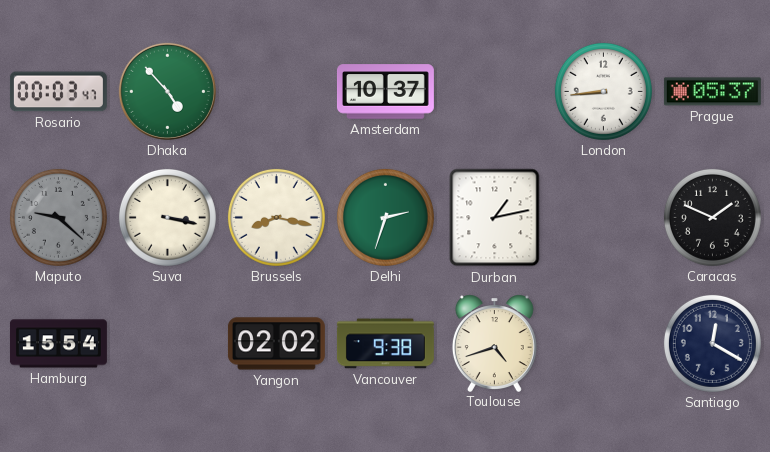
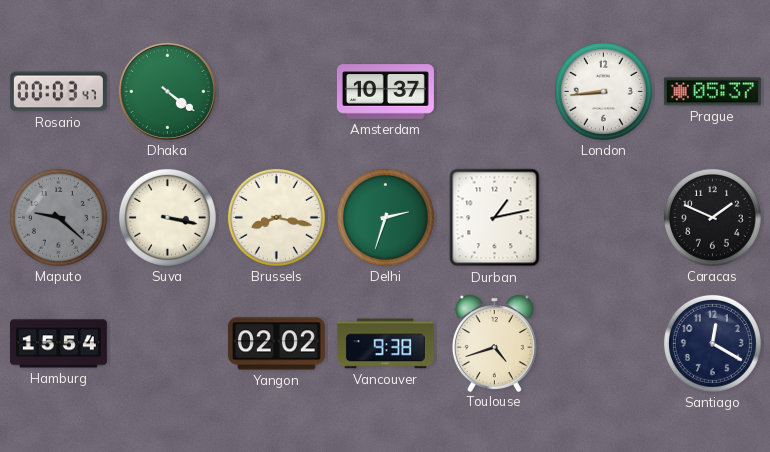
Dhaka: 4:53 -> 4:21 (167, 91)
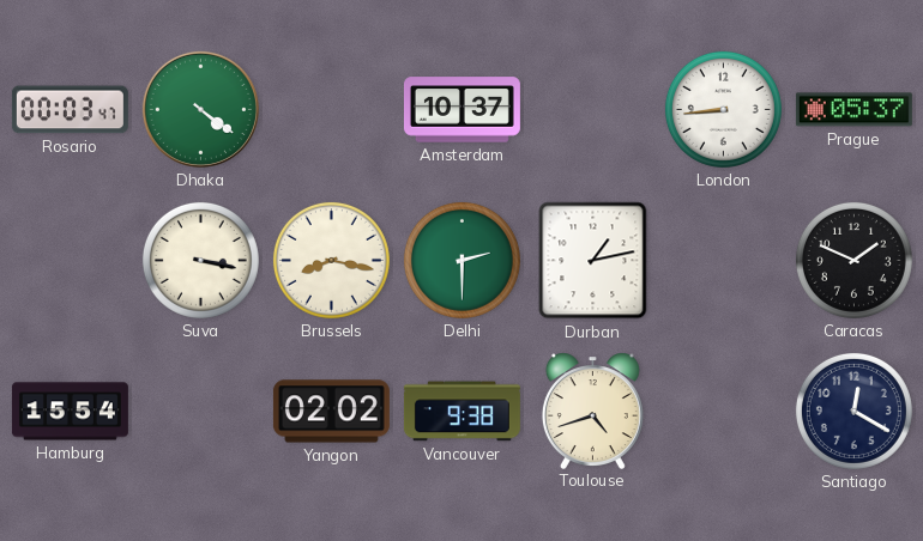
Maputo: 9:22 -> none (58, 217)
Delhi: 2:33 -> 2:30 (461, 260)
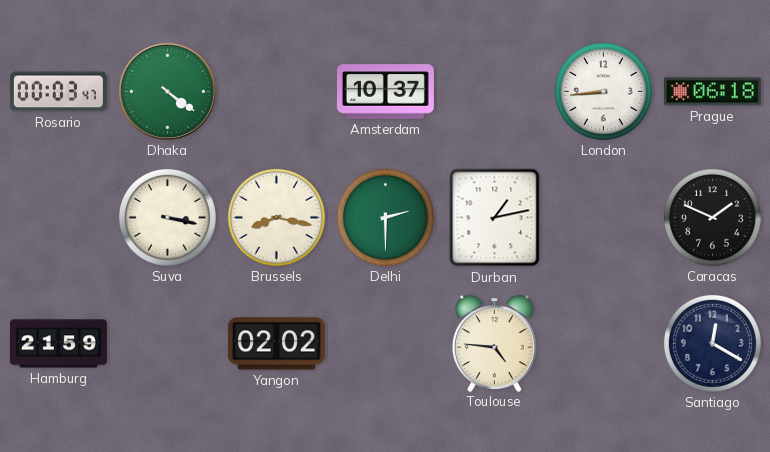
Prague: 05:37 -> 06:18 (712, 92)
Hamburg: 15:54 -> 21:59 (58, 344)
Vancouver: 9:38 -> none (461, 412)
Toulouse: 4:42 -> 4:46 (494, 343)
